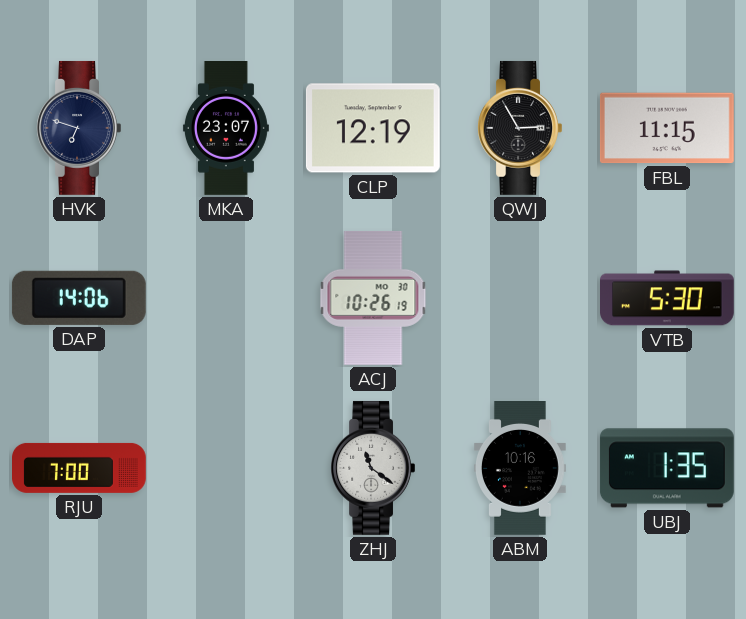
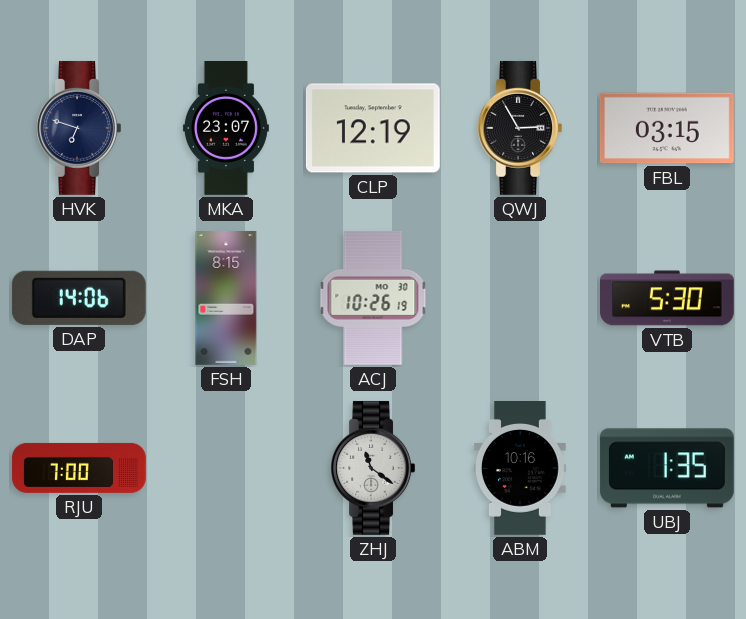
FBL: 11:15 -> 03:15 (667, 128)
FSH: none -> 8:15 (226, 299)
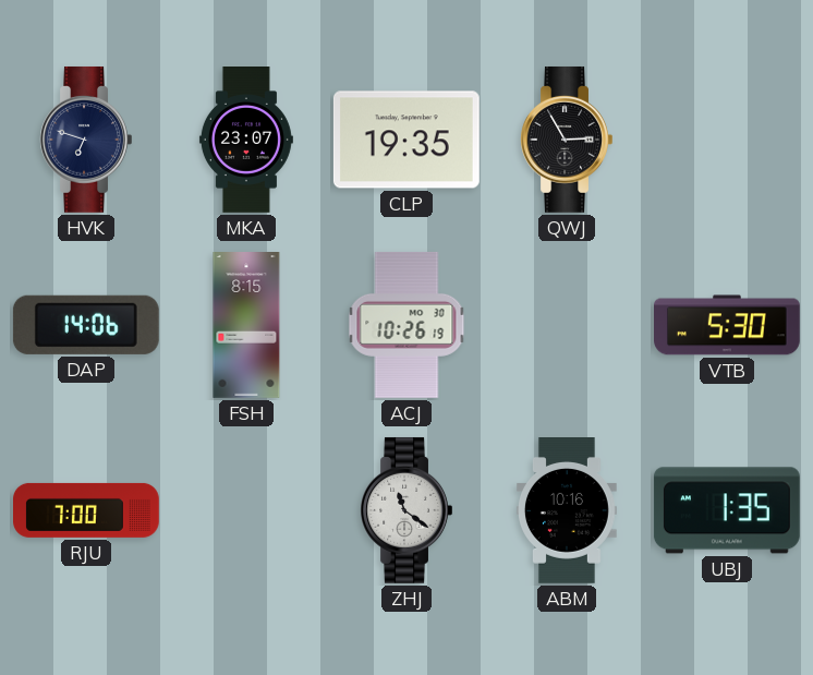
CLP: 12:19 -> 19:35 (406, 140)
FBL: 03:15 -> none (667, 128)
